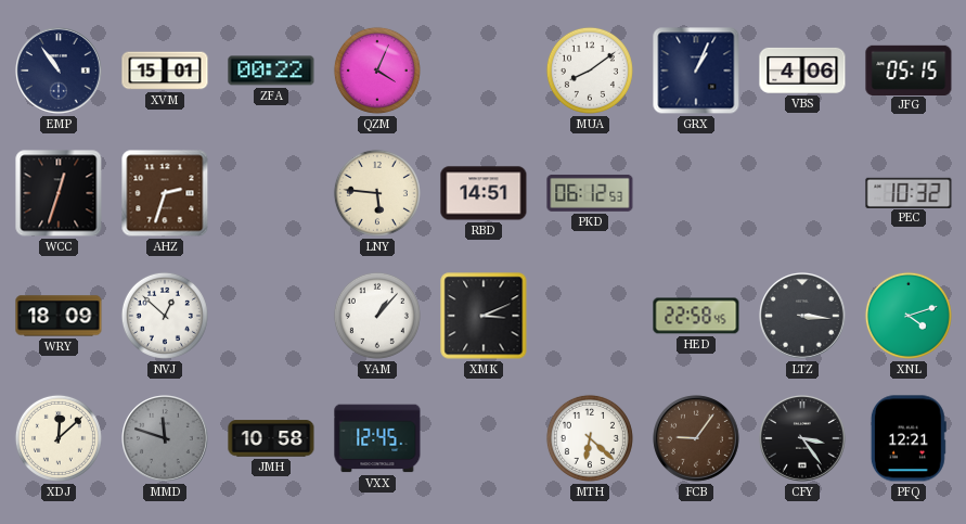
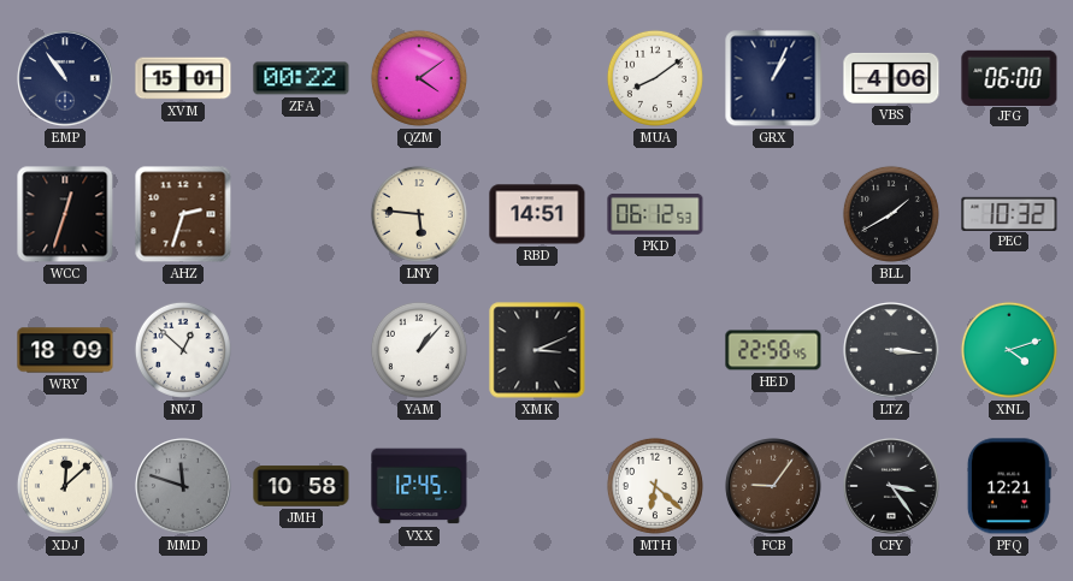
QZM: 4:04 -> 4:09 (419, 78)
JFG: 05:15 -> 06:00 (1009, 77)
BLL: none -> 1:40 (891, 214)
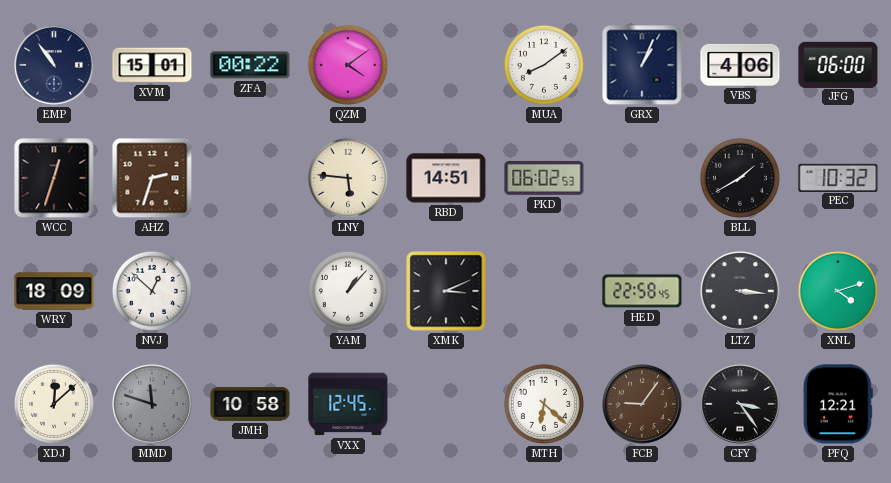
PKD: 06:12 -> 06:02 (544, 178)
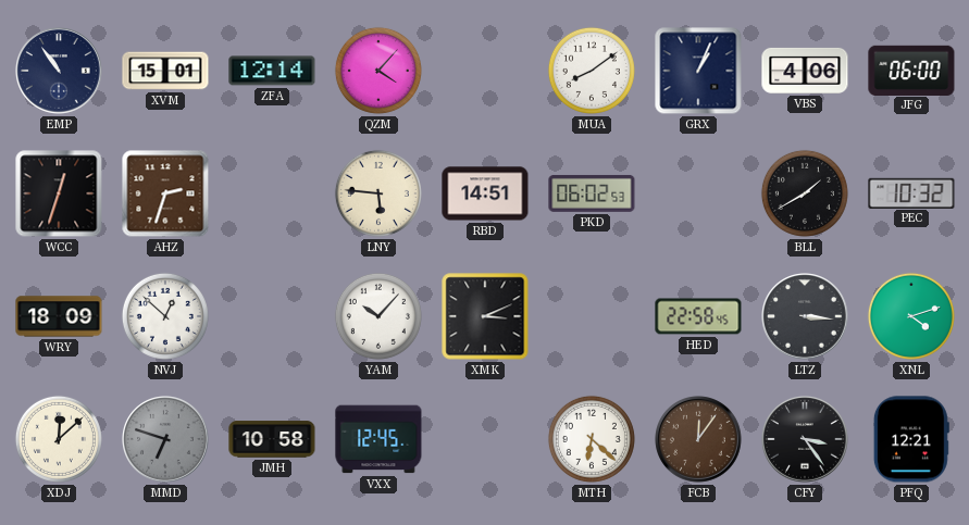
ZFA: 00:22 -> 12:14 (272, 71)
QZM: 4:09 -> 4:07 (378, 71)
YAM: 1:07 -> 10:07 (378, 316)
MMD: 11:48 -> 6:48 (165, 439)
FCB: 9:06 -> 12:06 (698, 439)
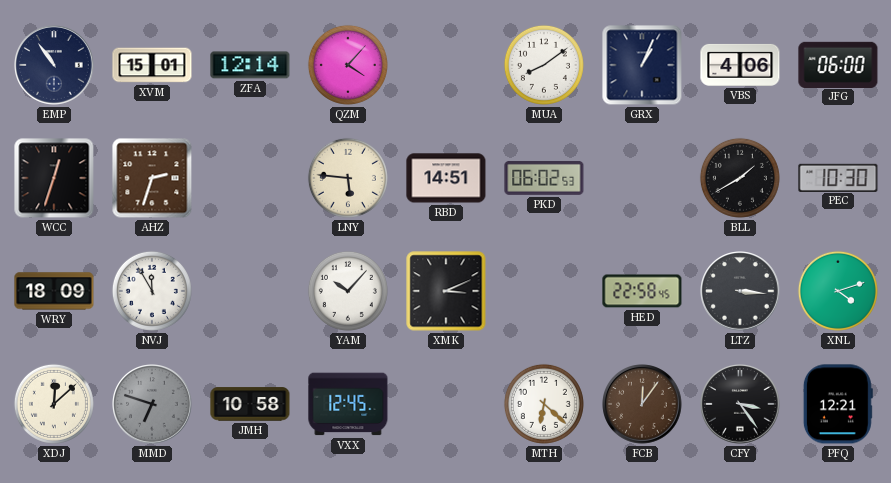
PEC: 10:32 -> 10:30 (838, 177)
NVJ: 12:52 -> 11:55 (152, 291)
